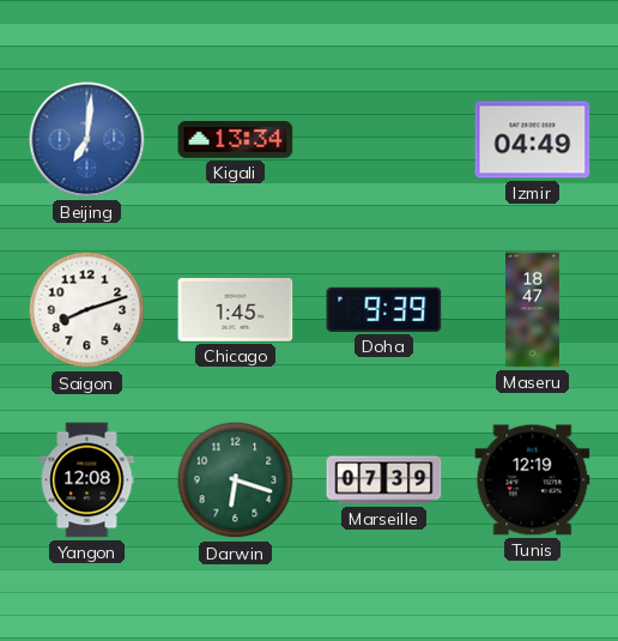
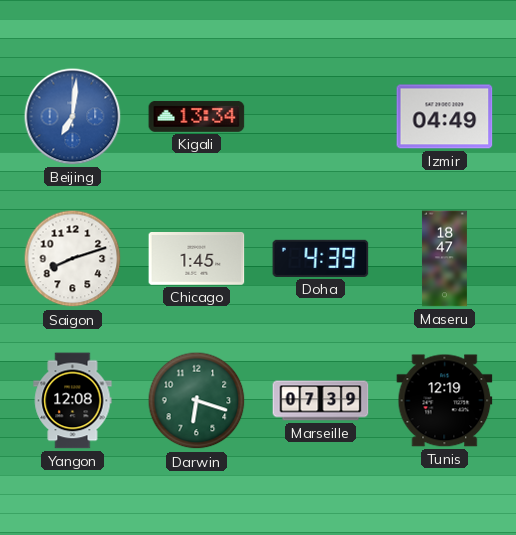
Doha: 9:39 -> 4:39 (321, 258)
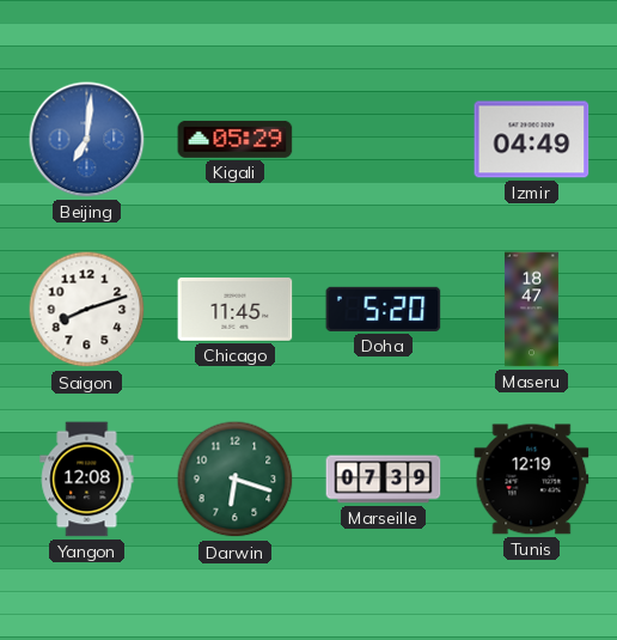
Kigali: 13:34 -> 05:29 (236, 139)
Chicago: 1:45 -> 11:45 (236, 310)
Doha: 4:39 -> 5:20 (384, 309)
